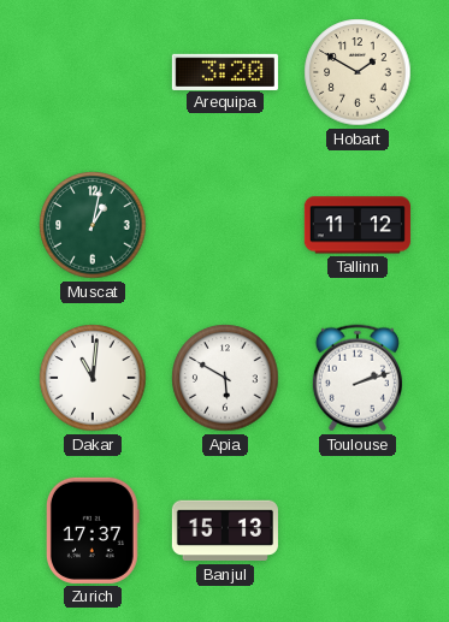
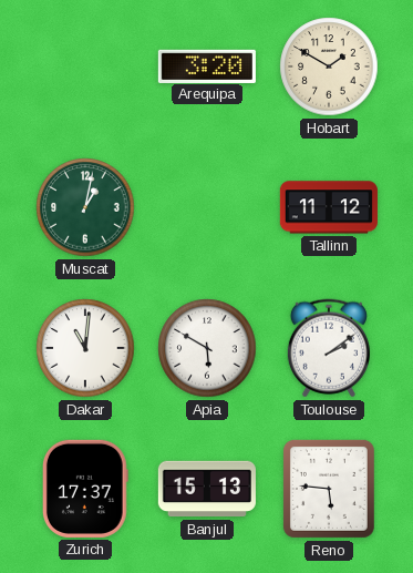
Toulouse: 2:12 -> 2:09 (329, 348)
Reno: none -> 5:46 (329, 489)
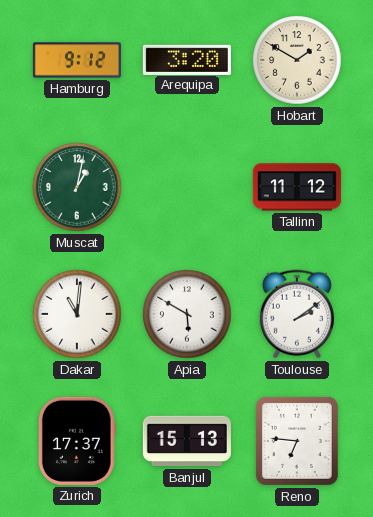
Hamburg: none -> 9:12 (77, 60)
Reno: 5:46 -> 6:46 (297, 441)
